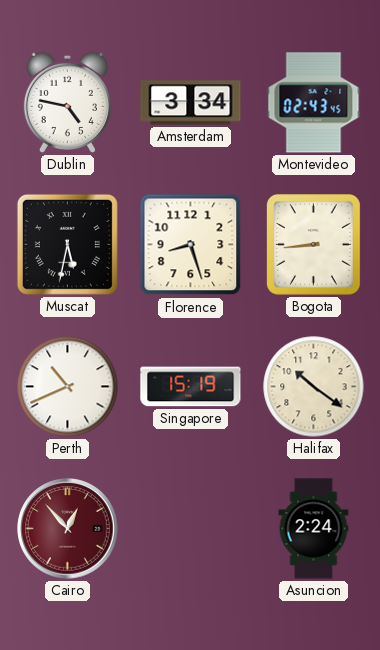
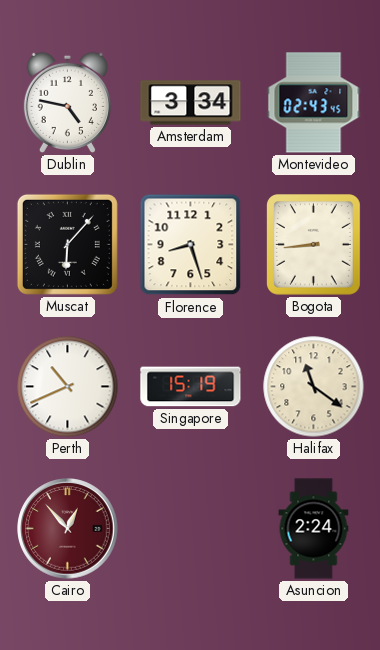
Muscat: 5:32 -> 6:07 (67, 244)
Halifax: 10:21 -> 11:21 (314, 387)
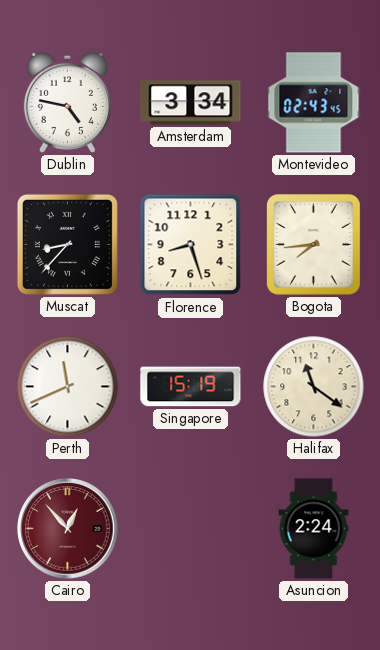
Muscat: 6:07 -> 8:37 (67, 244)
Bogota: 8:44 -> 7:44 (314, 245)
Perth: 10:41 -> 11:41 (68, 387)
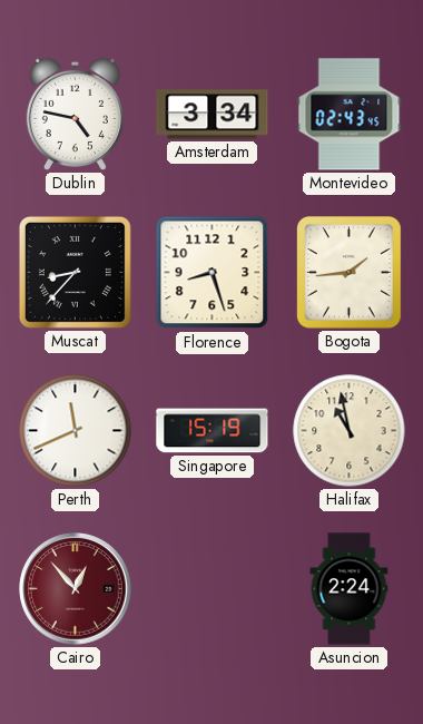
Bogota: 7:44 -> 1:44 (350, 273)
Halifax: 11:21 -> 10:58 (350, 431)
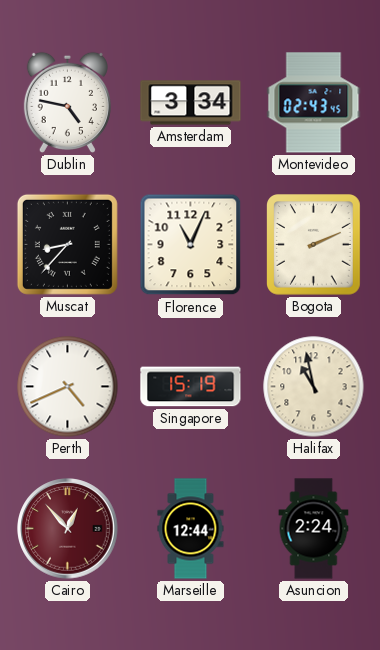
Florence: 8:27 -> 11:04 (191, 245)
Bogota: 1:44 -> 2:11 (314, 245)
Perth: 11:41 -> 4:41 (68, 387)
Marseille: none -> 12:44 (191, 529)
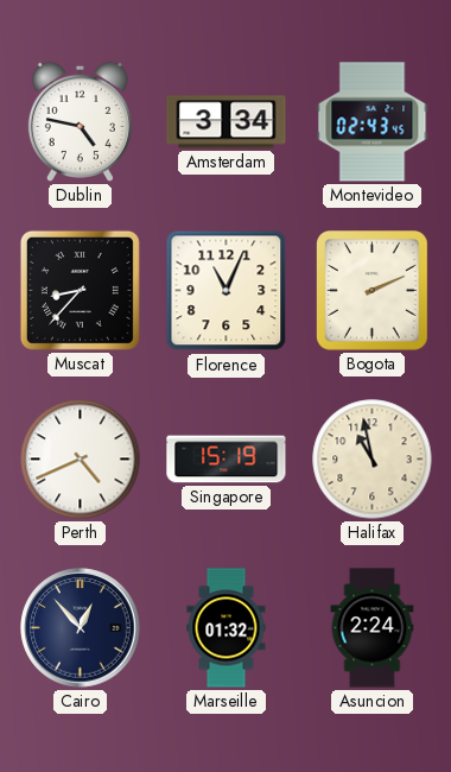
Cairo dial: burgundy -> navy (81, 628)
Marseille: 12:44 -> 01:32 (227, 628)
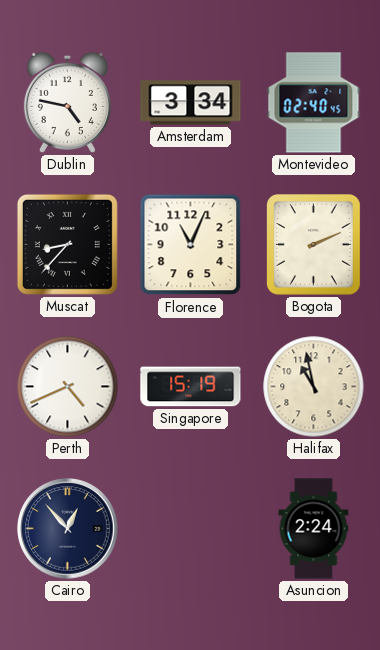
Montevideo: 02:43 -> 02:40 (314, 103)
Marseille: 01:32 -> none (227, 628)
